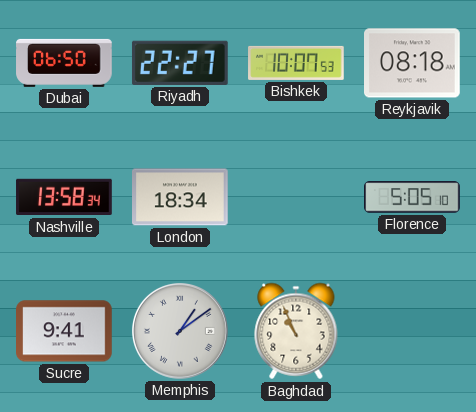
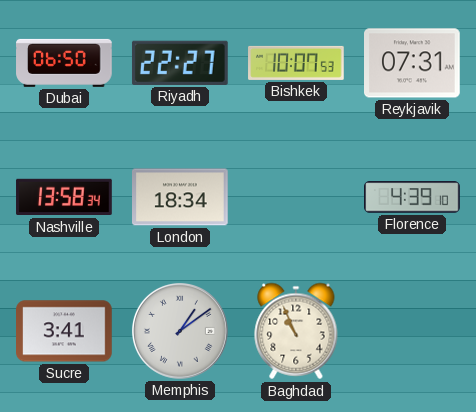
Reykjavik: 08:18 -> 07:31 (413, 63)
Florence: 5:05 -> 4:39 (412, 197)
Sucre: 9:41 -> 3:41 (65, 331)
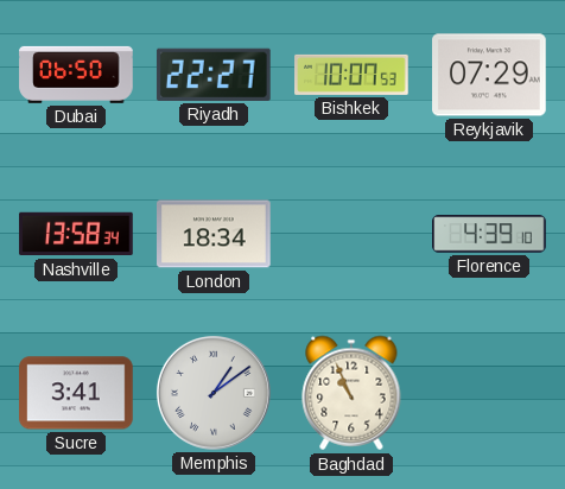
Reykjavik: 07:31 -> 07:29 (490, 75)
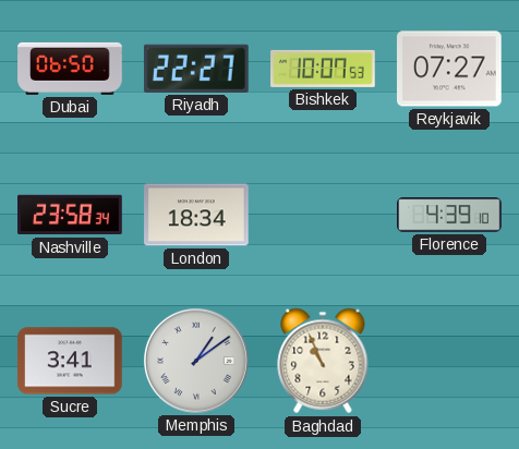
Reykjavik: 07:29 -> 07:27 (450, 69)
Nashville: 13:58 -> 23:58 (70, 215)
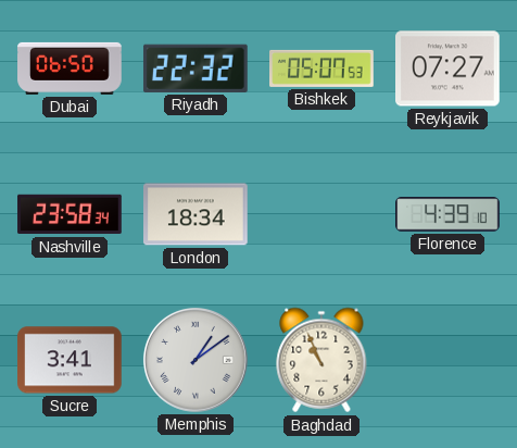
Riyadh: 22:27 -> 22:32 (196, 69)
Bishkek: 10:07 -> 05:07 (321, 69)
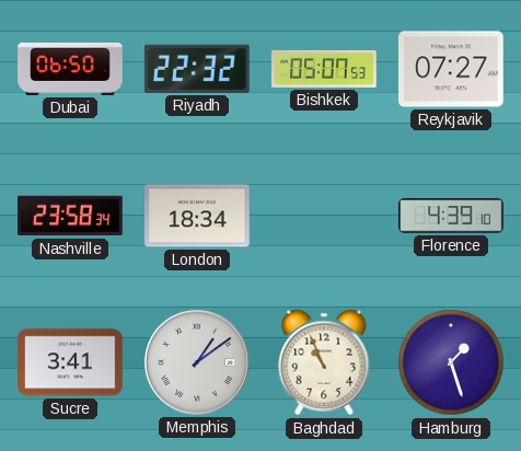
Hamburg: none -> 1:27 (451, 362)
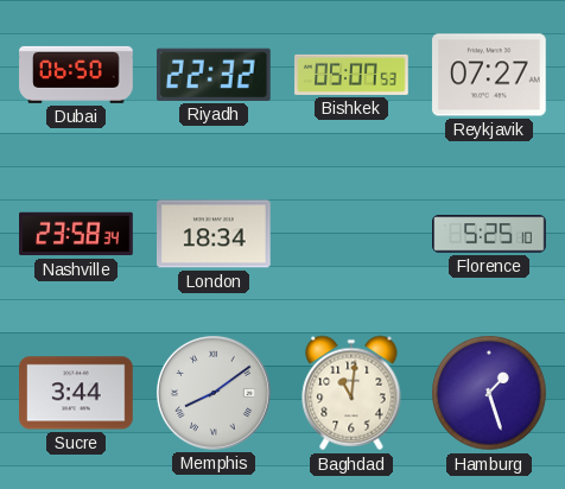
Florence: 4:39 -> 5:25 (489, 234)
Sucre: 3:41 -> 3:44 (77, 393)
Memphis: 1:09 -> 8:09 (214, 393)
Baghdad: 10:56 -> 11:01 (351, 393)
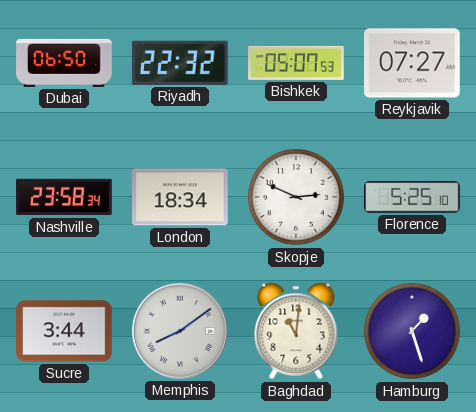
Skopje: none -> 2:49 (296, 197)
